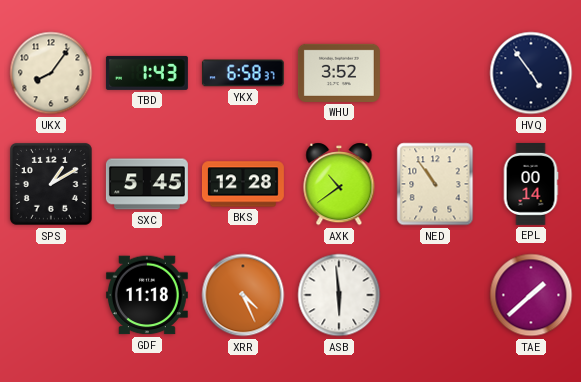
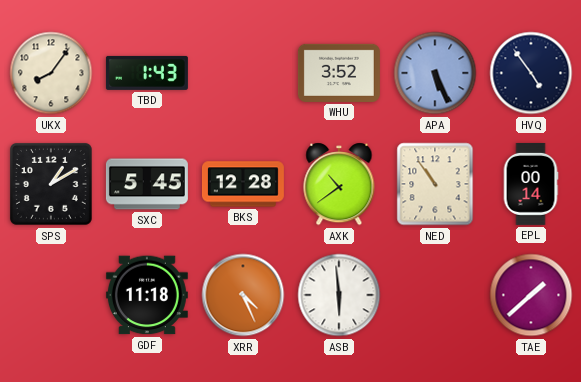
YKX: 6:58 -> none (243, 73)
APA: none -> 5:26 (435, 73)
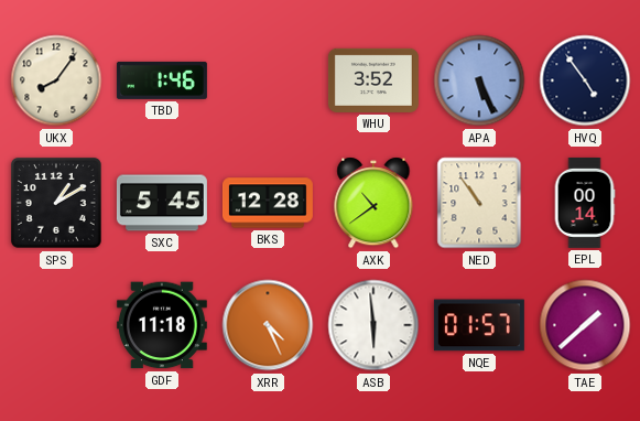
TBD: 1:43 -> 1:46 (162, 80)
NQE: none -> 01:57 (479, 325)
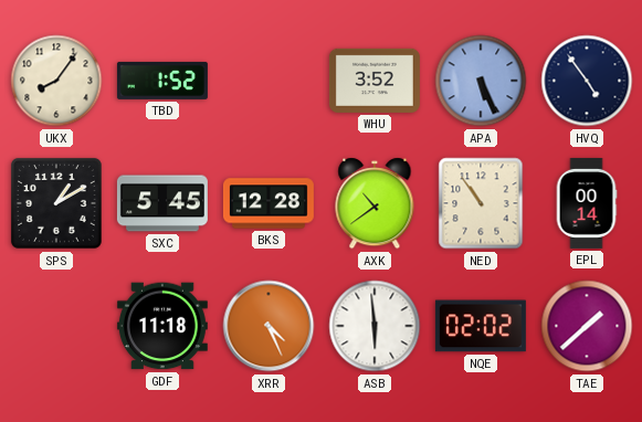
TBD: 1:46 -> 1:52 (162, 81)
NQE: 01:57 -> 02:02 (481, 326)
